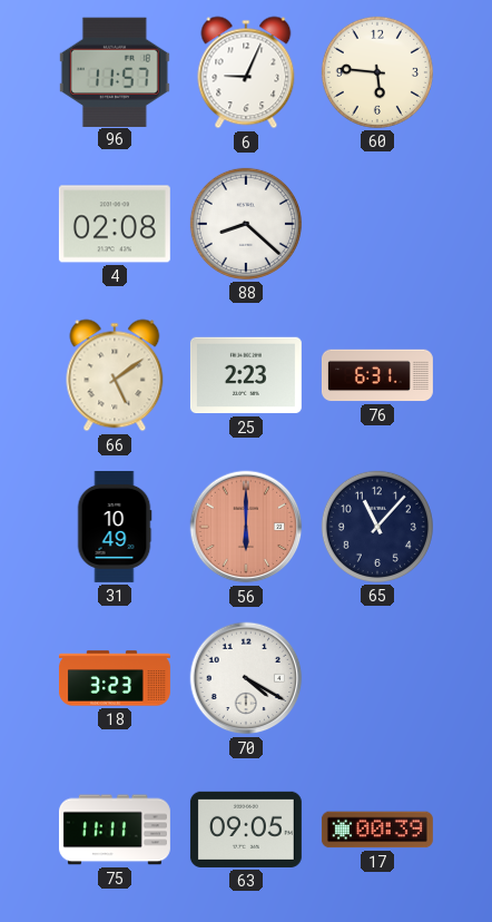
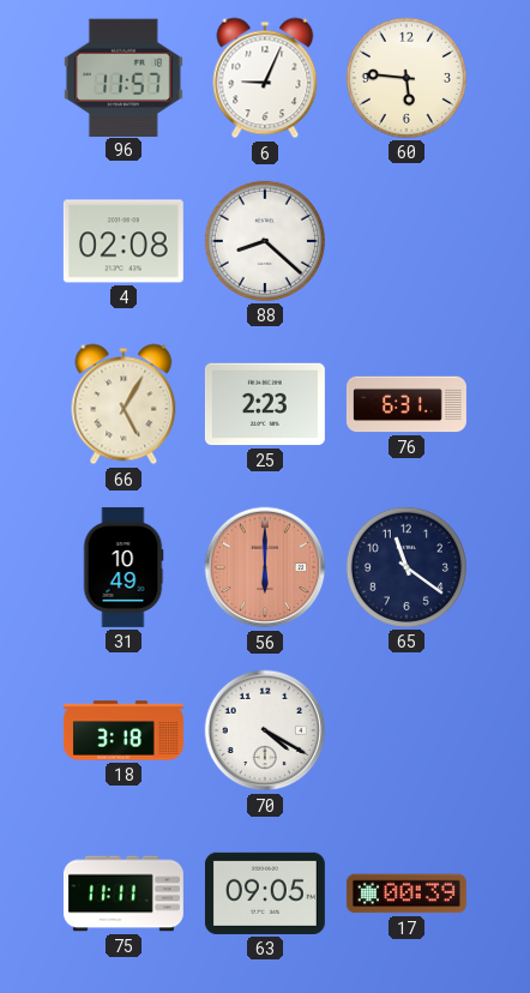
66: 5:09 -> 5:05 (124, 404)
65: 11:07 -> 11:21 (406, 567)
18: 3:23 -> 3:18 (124, 730)
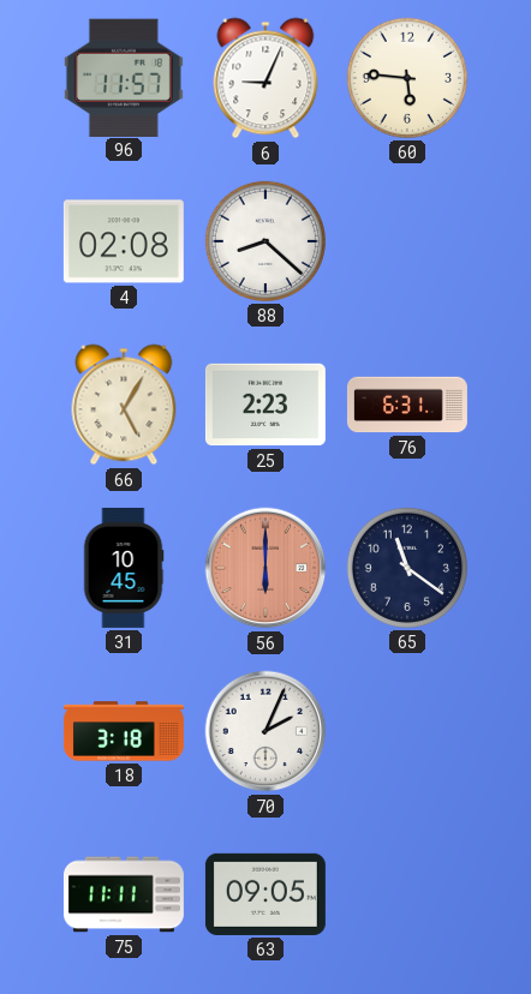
31: 10:49 -> 10:45 (124, 568)
70: 4:20 -> 2:04 (265, 731)
17: 00:39 -> none (406, 893)
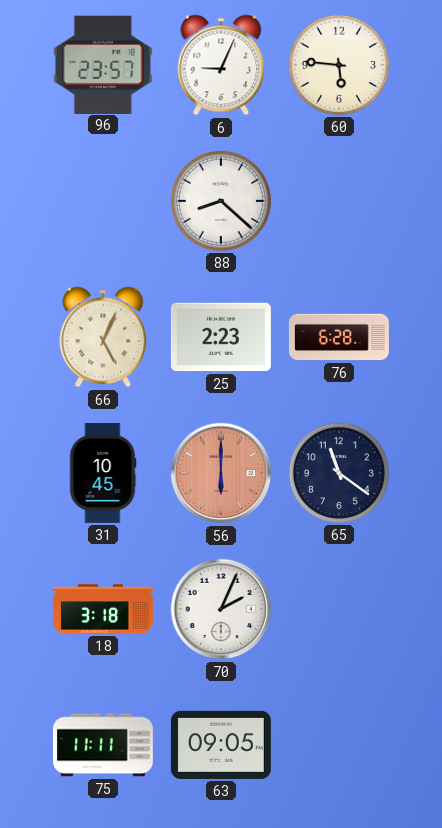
96: 11:57 -> 23:57 (103, 64)
4: 02:08 -> none (124, 241)
66: 5:05 -> 5:04 (103, 337)
76: 6:31 -> 6:28 (339, 337)
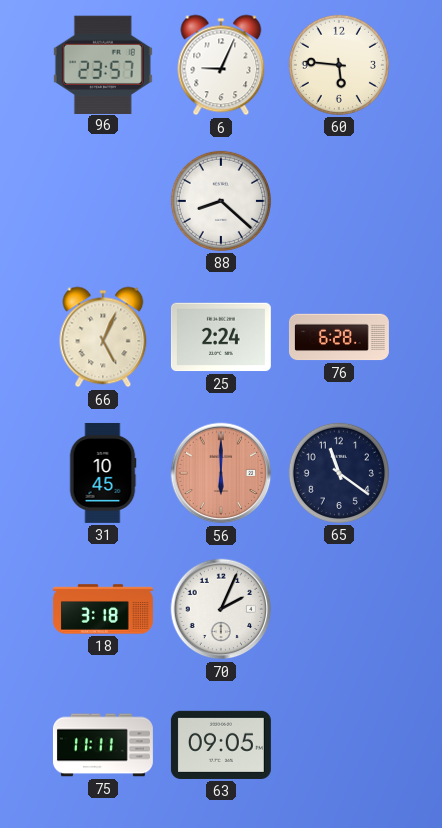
25: 2:23 -> 2:24 (221, 337)
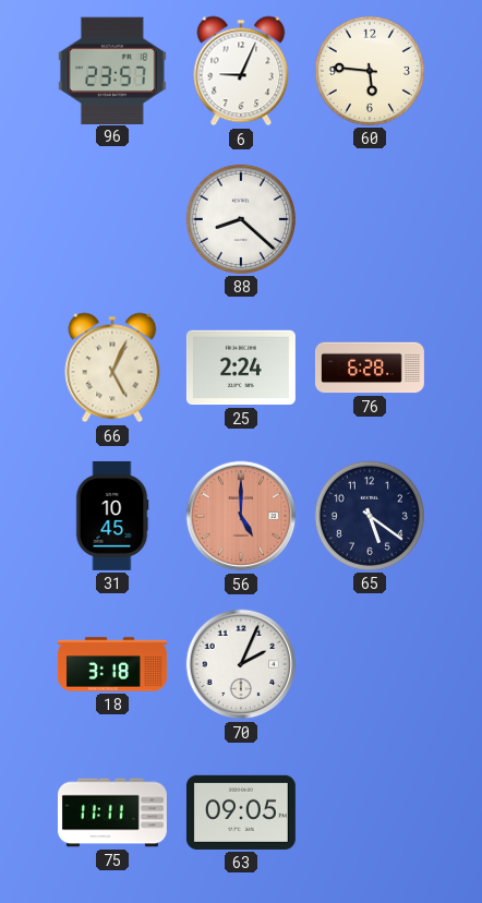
56: 6:00 -> 5:00 (241, 516)
65: 11:21 -> 5:21 (370, 516)
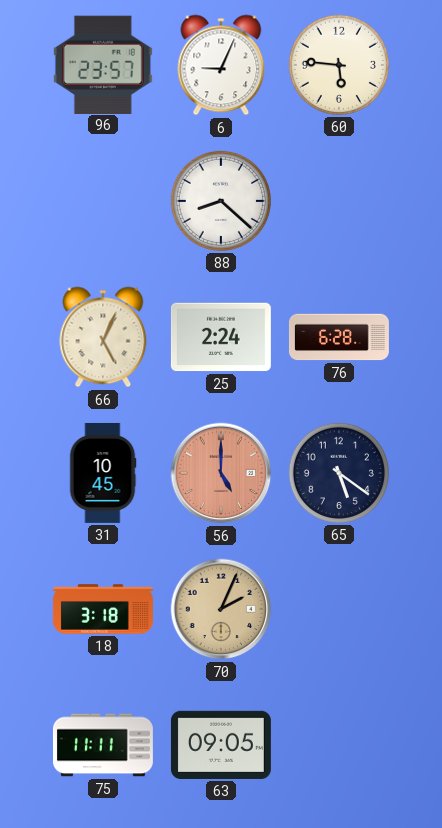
70 dial: white -> champagne (221, 609)
